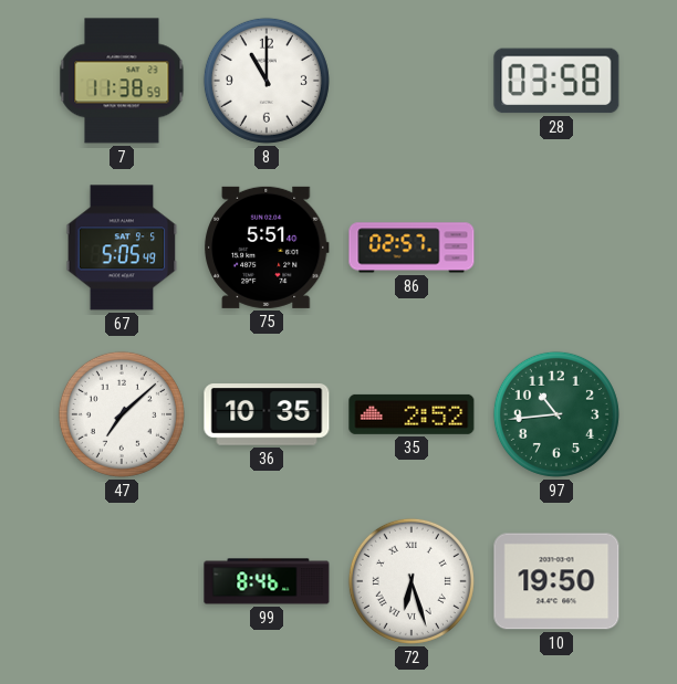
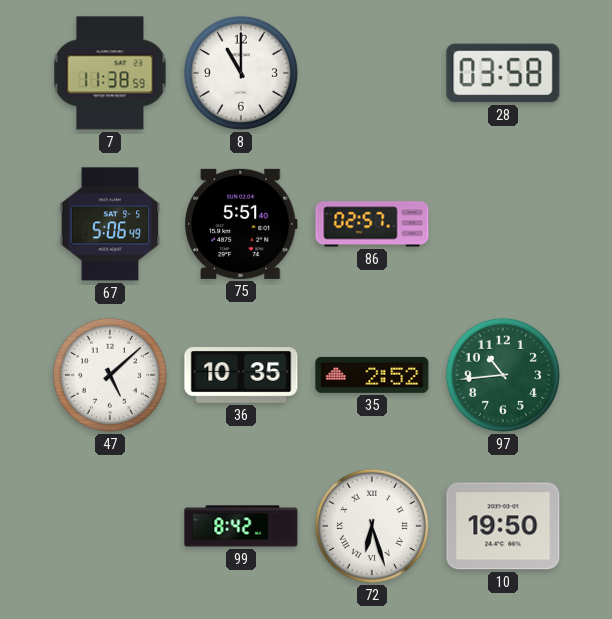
67: 5:05 -> 5:06 (110, 224)
47: 7:08 -> 5:08 (110, 375)
99: 8:46 -> 8:42 (241, 526)
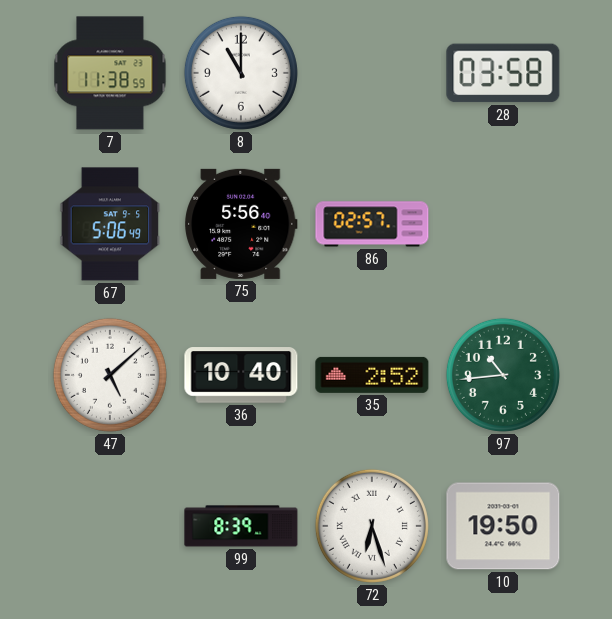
75: 5:51 -> 5:56 (242, 224)
36: 10:35 -> 10:40 (241, 375)
99: 8:42 -> 8:39 (241, 526)
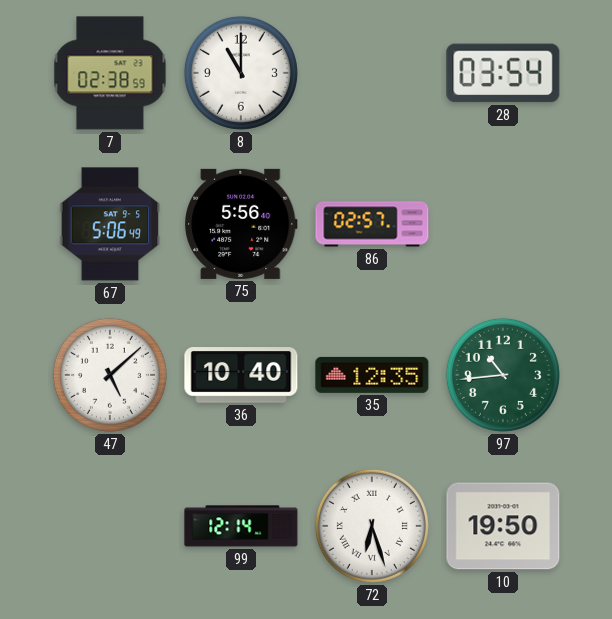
7: 11:38 -> 02:38 (110, 73)
28: 03:58 -> 03:54 (503, 73)
35: 2:52 -> 12:35 (372, 375)
99: 8:39 -> 12:14 (241, 526)
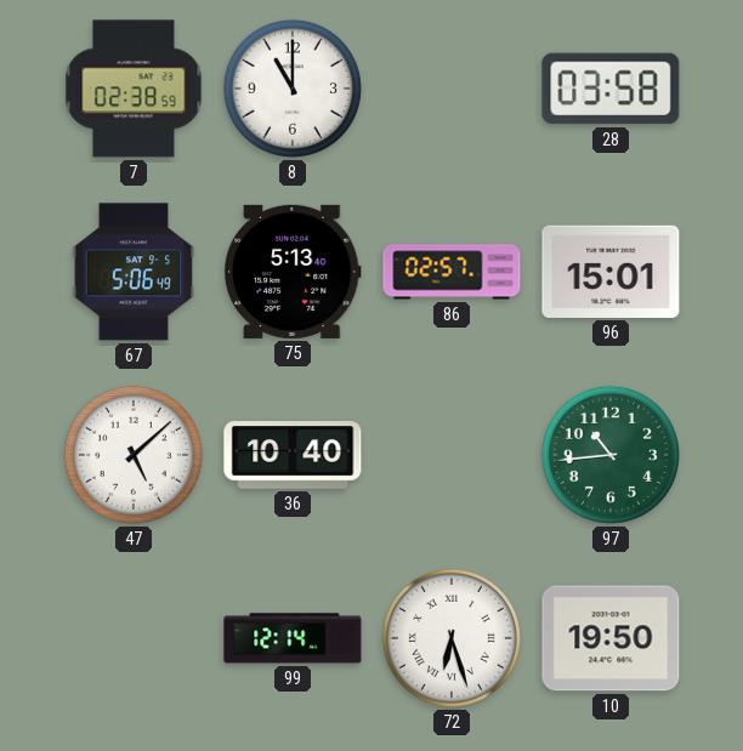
28: 03:54 -> 03:58 (611, 89)
75: 5:56 -> 5:13 (294, 272)
96: none -> 15:01 (611, 272)
35: 12:35 -> none (372, 375)
